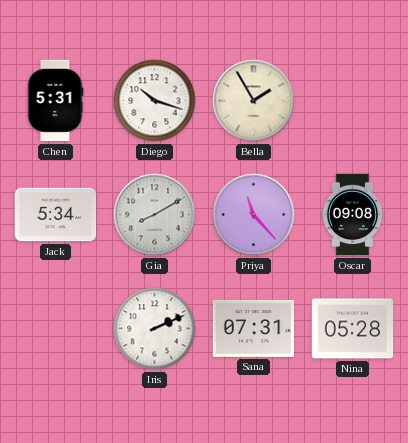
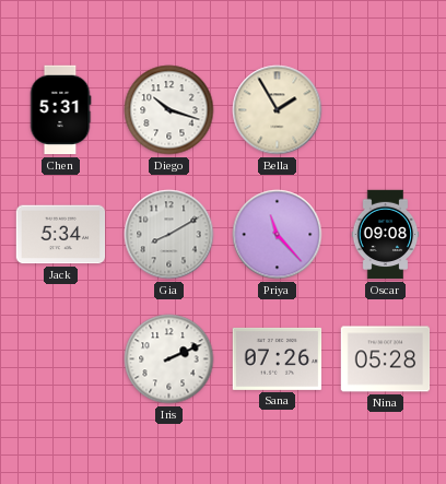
Sana: 07:31 -> 07:26 (278, 358)
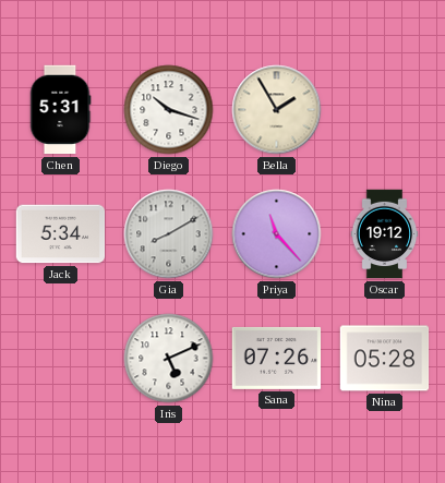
Oscar: 09:08 -> 19:12 (385, 234)
Iris: 2:11 -> 5:11 (169, 359)
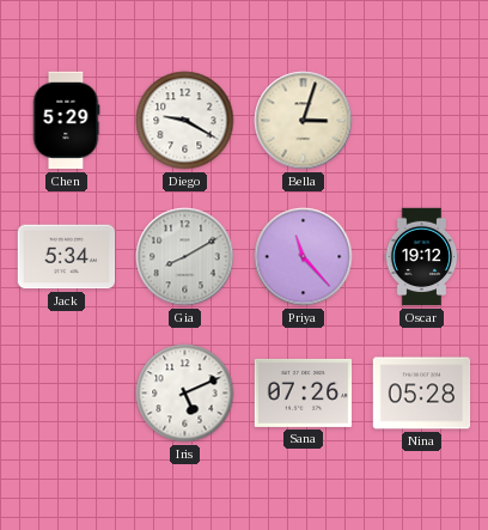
Chen: 5:31 -> 5:29 (66, 121)
Diego: 10:18 -> 9:20 (185, 121)
Bella: 1:55 -> 3:03 (304, 121)
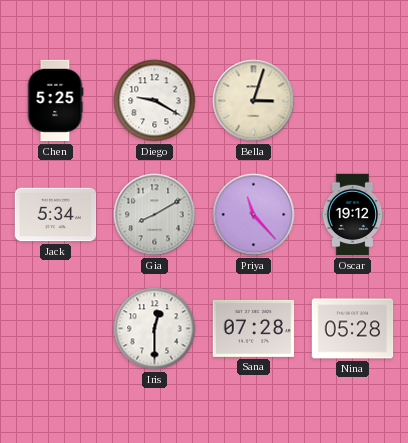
Chen: 5:29 -> 5:25 (55, 101)
Iris: 5:11 -> 12:30 (155, 329)
Sana: 07:26 -> 07:28 (254, 328)
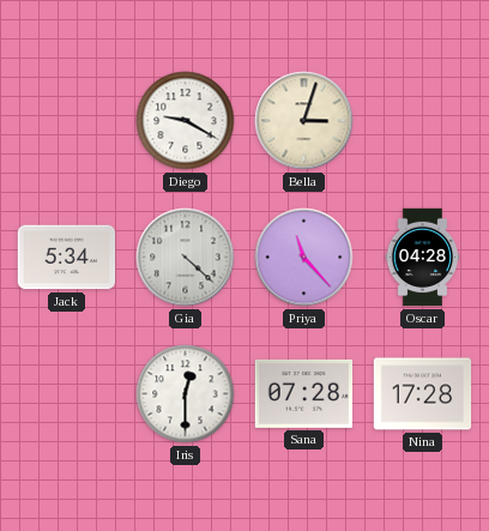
Chen: 5:25 -> none (55, 101)
Gia: 8:10 -> 4:22 (186, 258)
Oscar: 19:12 -> 04:28 (423, 258)
Nina: 05:28 -> 17:28 (423, 394)
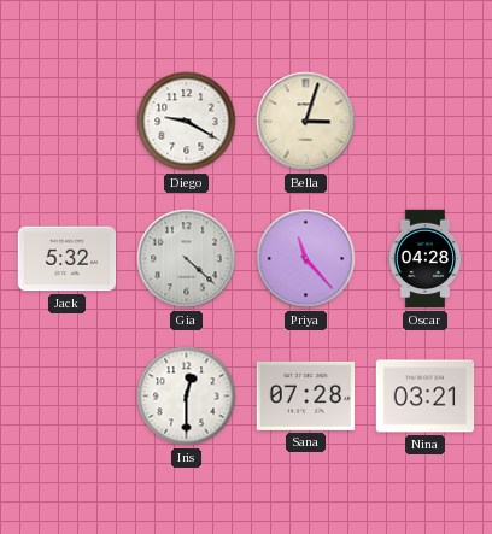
Jack: 5:34 -> 5:32 (68, 259)
Nina: 17:28 -> 03:21 (426, 397)
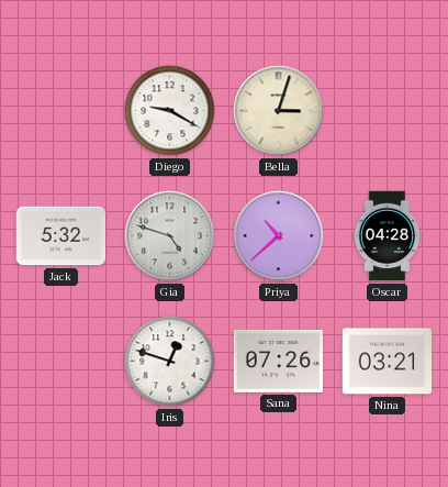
Gia: 4:22 -> 4:48 (170, 236)
Priya: 11:23 -> 10:38 (279, 236)
Iris: 12:30 -> 12:48 (170, 362)
Sana: 07:28 -> 07:26 (279, 361)
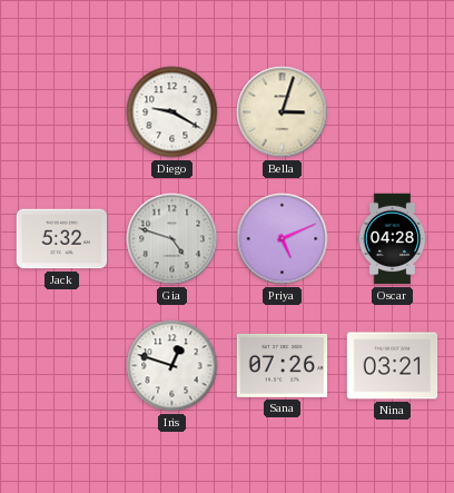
Priya: 10:38 -> 5:11 (283, 239)
